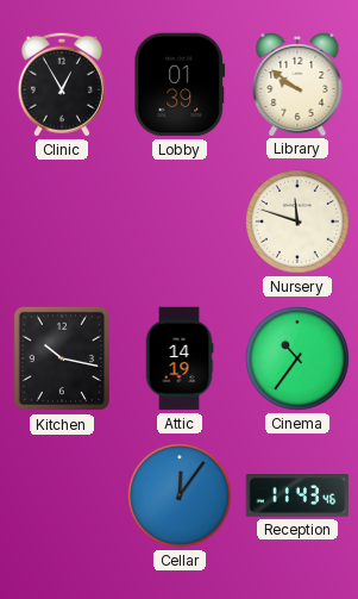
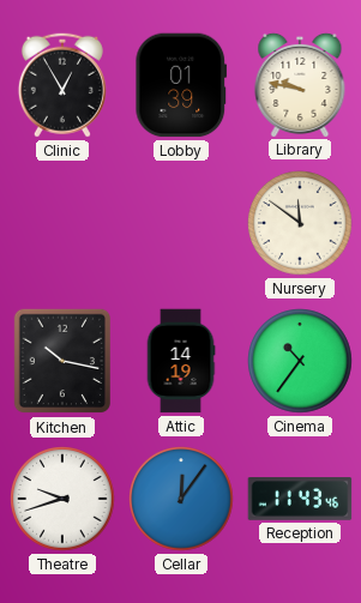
Library: 9:51 -> 9:47 (300, 84)
Nursery: 11:48 -> 11:51 (300, 223)
Theatre: none -> 9:42 (62, 499)
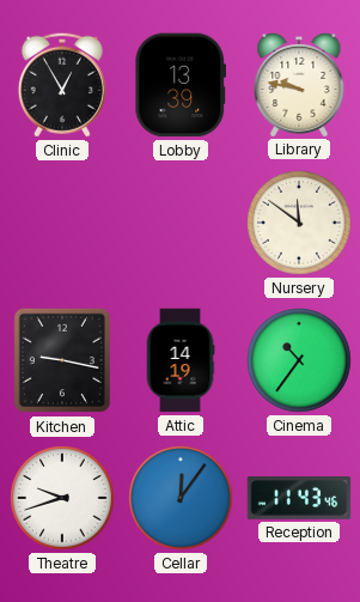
Lobby: 01:39 -> 13:39 (181, 85)
Kitchen: 10:17 -> 9:17 (61, 360)
